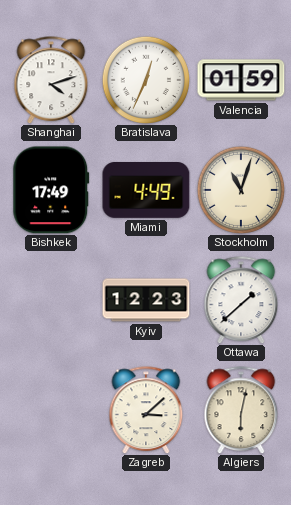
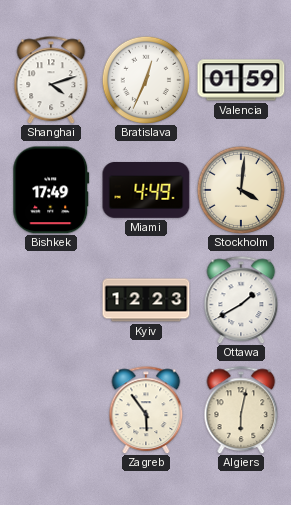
Stockholm: 11:03 -> 4:01 (240, 189)
Ottawa: 1:38 -> 1:40 (241, 300)
Zagreb: 3:08 -> 5:54 (146, 410)
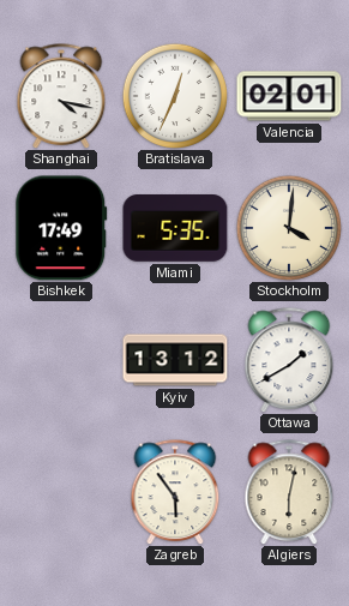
Shanghai: 4:12 -> 4:17 (61, 96)
Valencia: 01:59 -> 02:01 (289, 96)
Miami: 4:49 -> 5:35 (175, 228)
Kyiv: 12:23 -> 13:12 (175, 360)
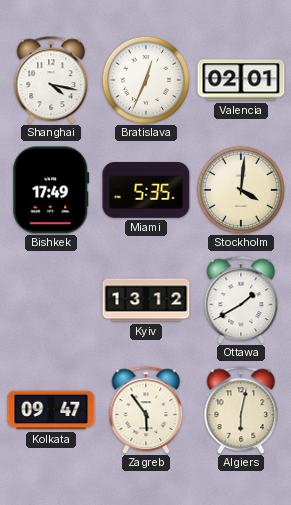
Kolkata: none -> 09:47 (51, 410)
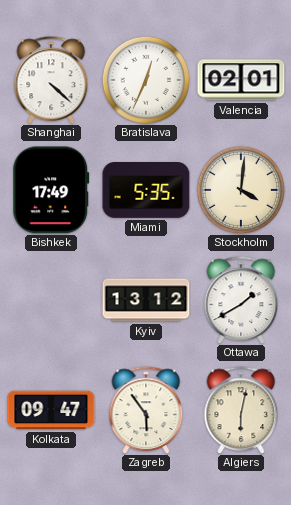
Shanghai: 4:17 -> 4:22 (51, 80)
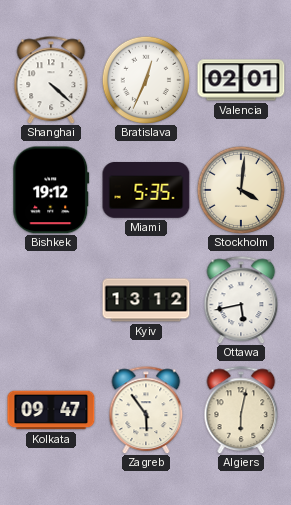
Bishkek: 17:49 -> 19:12 (51, 190)
Ottawa: 1:40 -> 5:43 (241, 300)
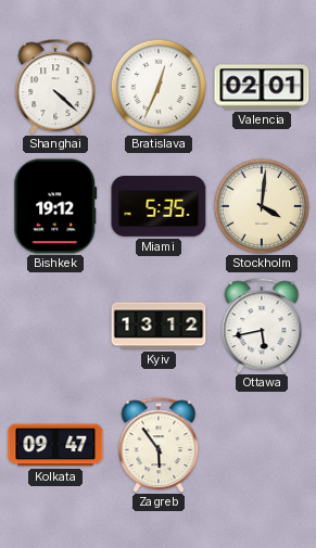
Algiers: 6:02 -> none (241, 410)
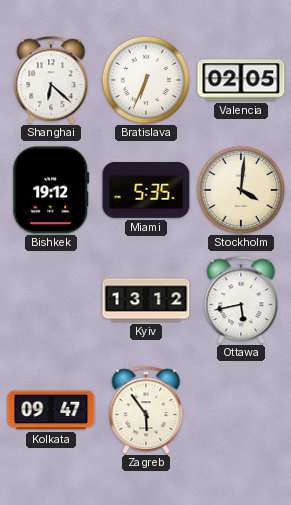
Shanghai: 4:22 -> 6:22 (51, 80)
Bratislava: 12:34 -> 6:34 (145, 79)
Valencia: 02:01 -> 02:05 (241, 80)
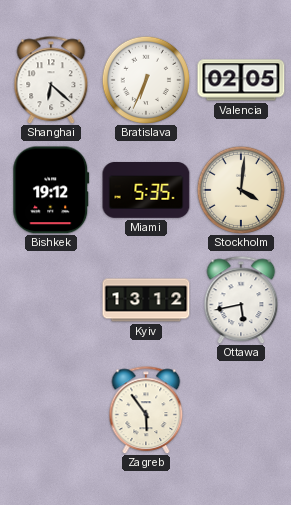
Kolkata: 09:47 -> none (51, 410)
